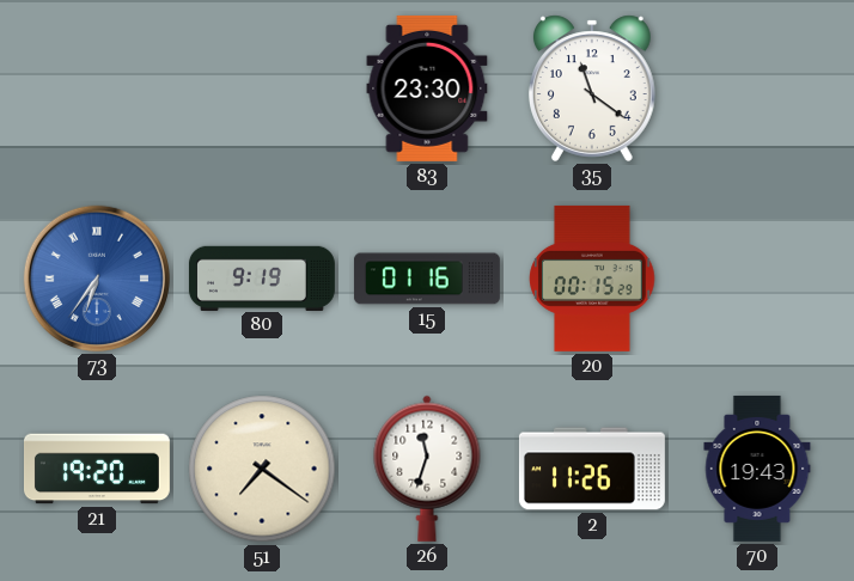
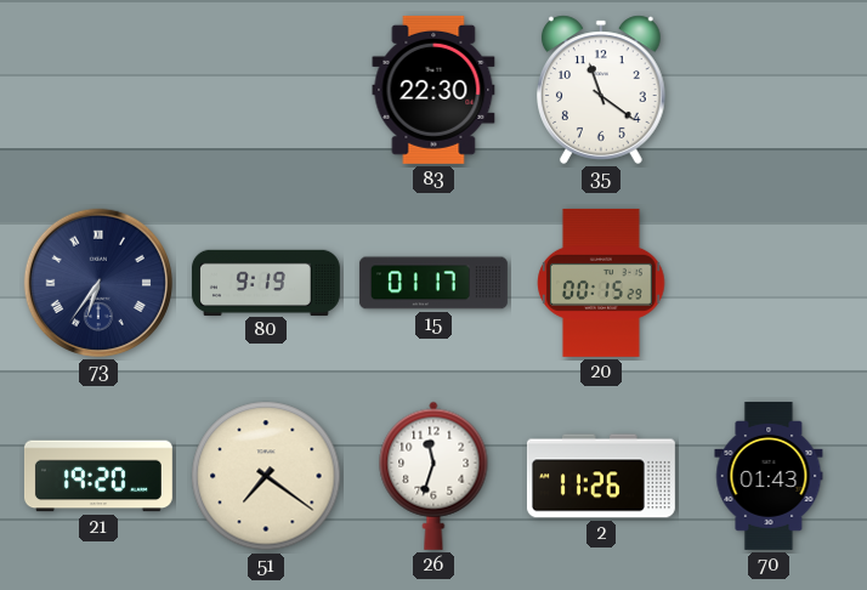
83: 23:30 -> 22:30 (433, 90)
73 dial: blue -> navy (98, 283)
15: 01:16 -> 01:17 (433, 283)
70: 19:43 -> 01:43 (769, 476)
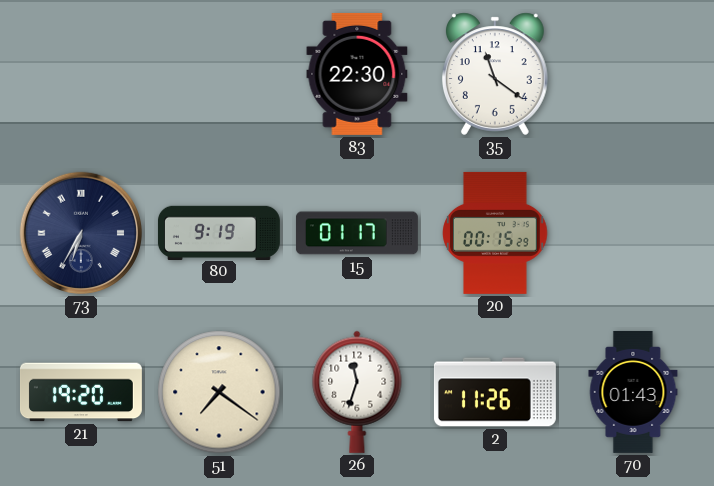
73: 6:36 -> 6:35 (81, 233)
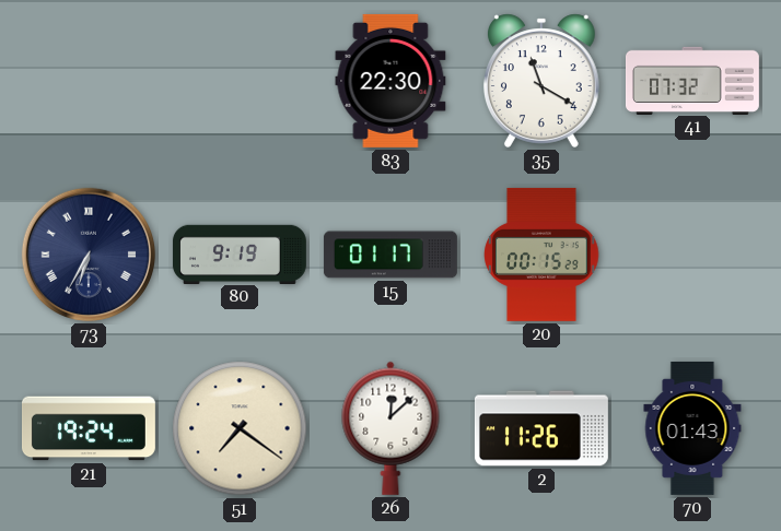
35: 11:21 -> 11:20 (541, 81)
41: none -> 07:32 (692, 80)
21: 19:20 -> 19:24 (89, 428)
26: 11:33 -> 12:08 (391, 428)
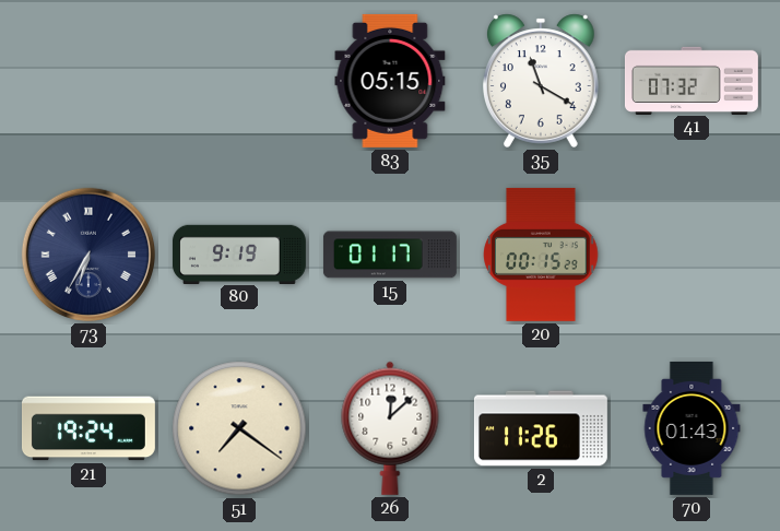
83: 22:30 -> 05:15 (390, 81)
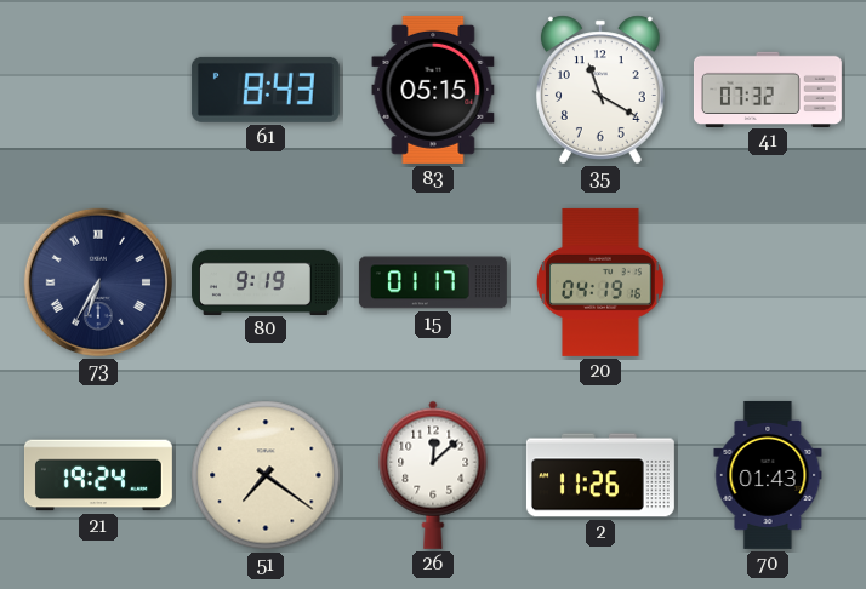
61: none -> 8:43 (266, 90)
20: 00:15 -> 04:19 (600, 282)
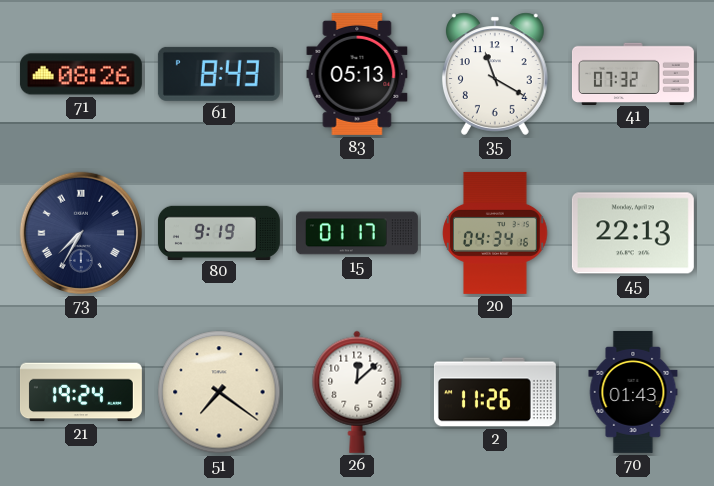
71: none -> 08:26 (81, 74)
83: 05:15 -> 05:13 (357, 74)
73: 6:35 -> 7:35 (81, 233)
20: 04:19 -> 04:34 (495, 233)
45: none -> 22:13 (633, 233)
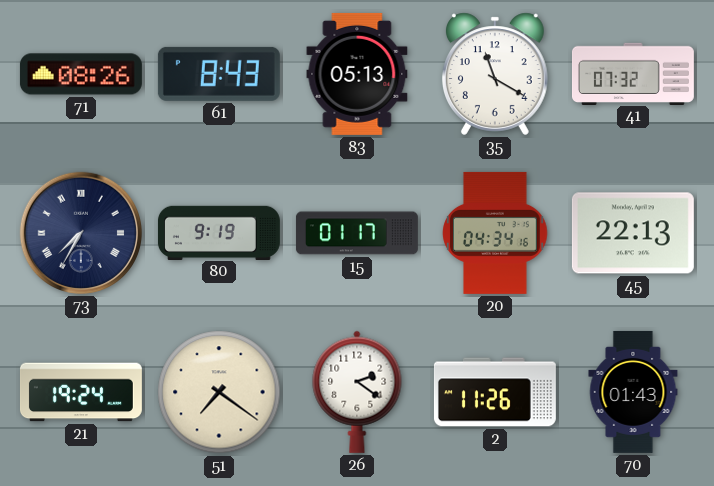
26: 12:08 -> 2:21 (357, 392)
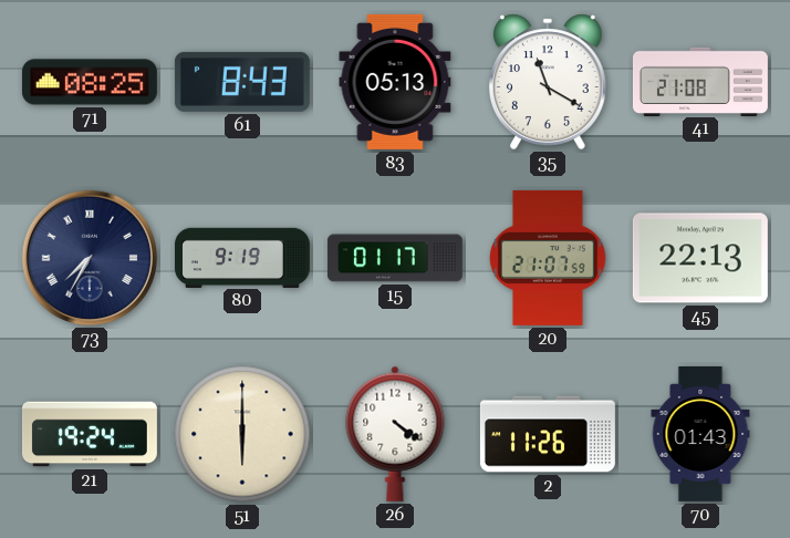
71: 08:26 -> 08:25 (90, 82)
41: 07:32 -> 21:08 (700, 81)
20: 04:34 -> 21:07 (548, 258)
51: 7:21 -> 6:00 (242, 434)
26: 2:21 -> 4:21 (395, 434)
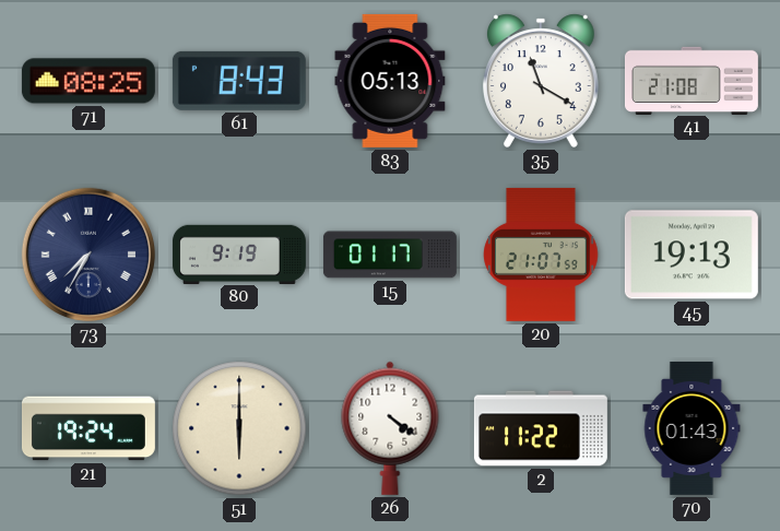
45: 22:13 -> 19:13 (692, 255)
2: 11:26 -> 11:22 (541, 428)
